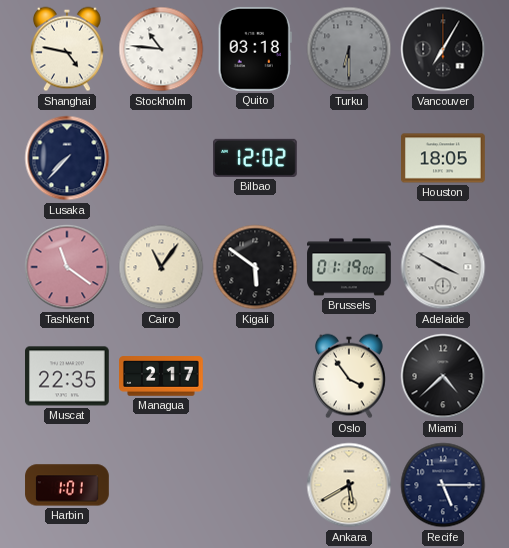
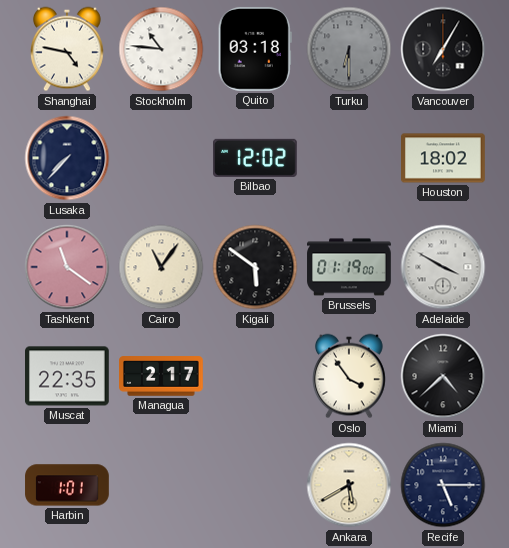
Houston: 18:05 -> 18:02 (444, 158)
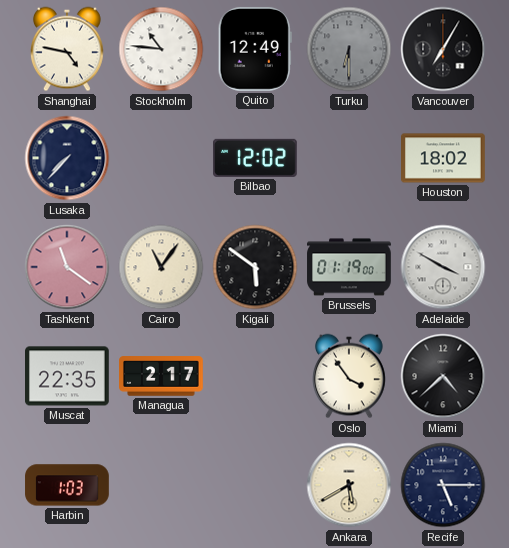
Quito: 03:18 -> 12:49 (255, 49)
Harbin: 1:01 -> 1:03 (67, 485)
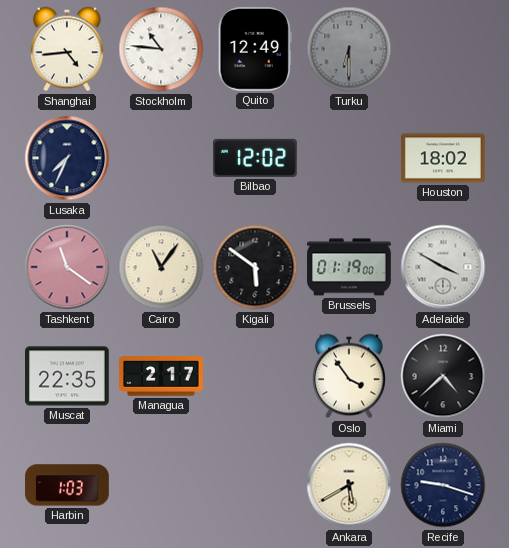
Shanghai: 4:47 -> 4:44 (68, 49)
Vancouver: 7:05 -> none (443, 49)
Lusaka: 7:37 -> 7:34 (67, 158)
Recife: 5:15 -> 9:18 (443, 485)
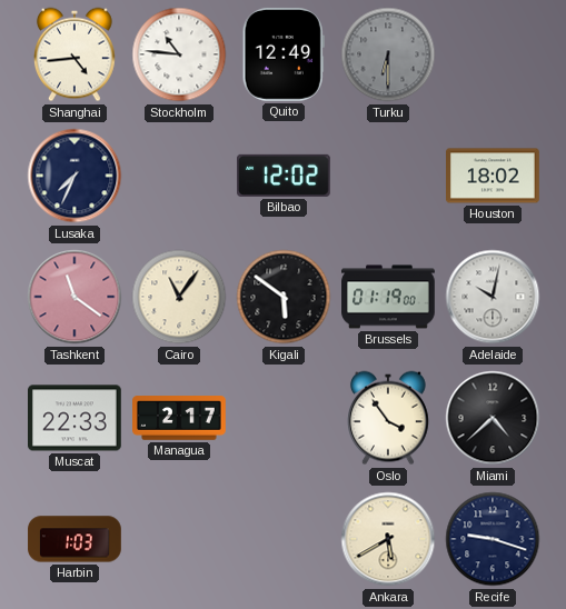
Adelaide: 3:50 -> 10:02 (493, 297)
Muscat: 22:35 -> 22:33 (76, 418)
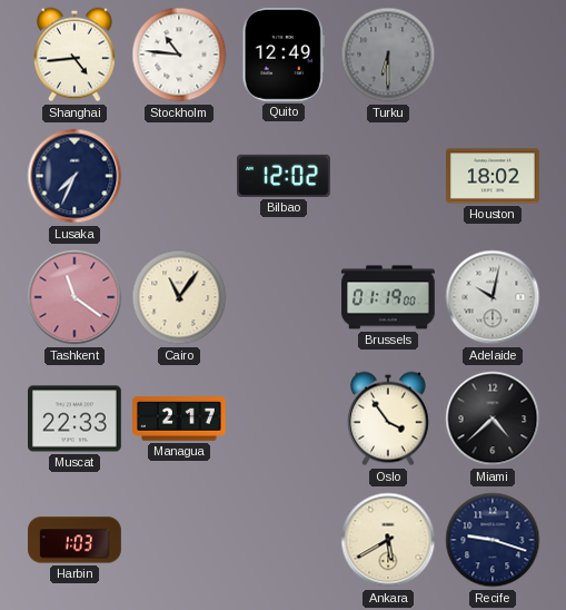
Kigali: 5:51 -> none (284, 297)
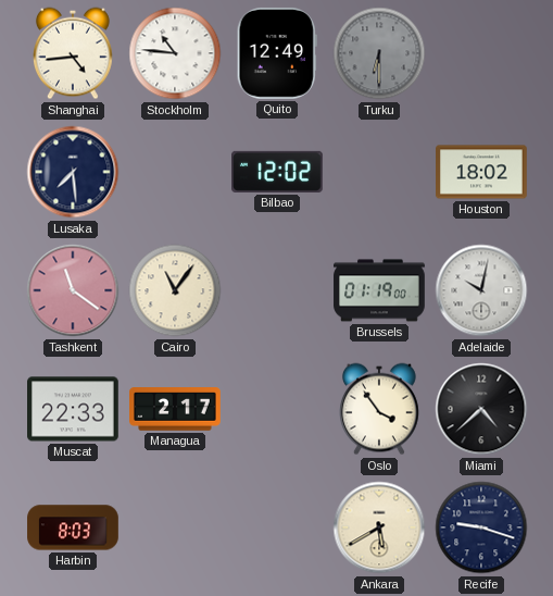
Lusaka: 7:34 -> 7:29 (73, 172)
Harbin: 1:03 -> 8:03 (73, 527)
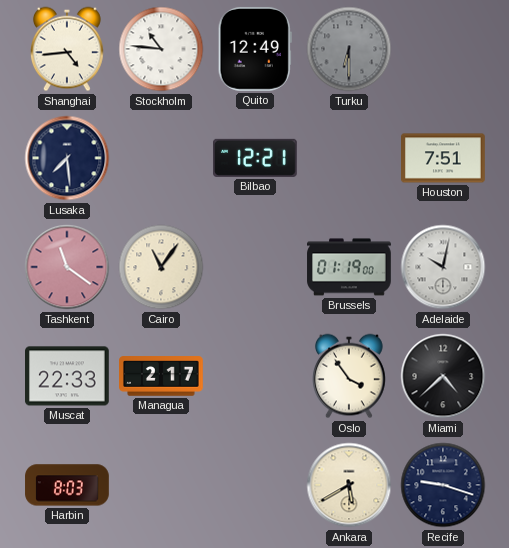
Bilbao: 12:02 -> 12:21 (256, 158)
Houston: 18:02 -> 7:51 (444, 158)
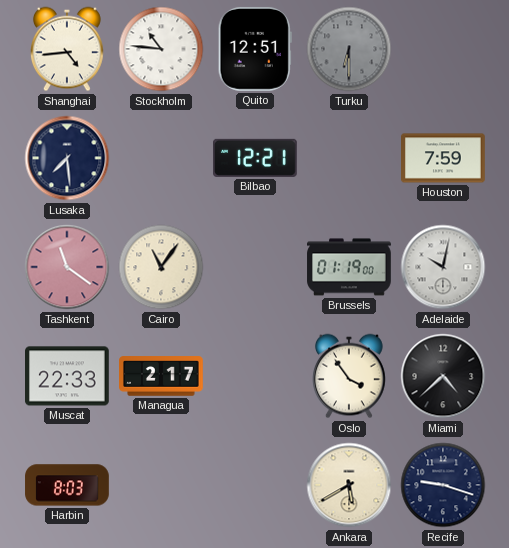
Quito: 12:49 -> 12:51 (255, 49)
Houston: 7:51 -> 7:59 (444, 158)
